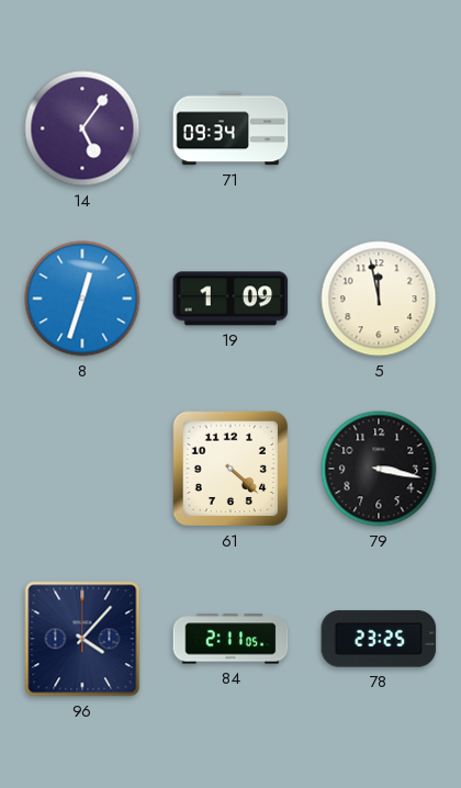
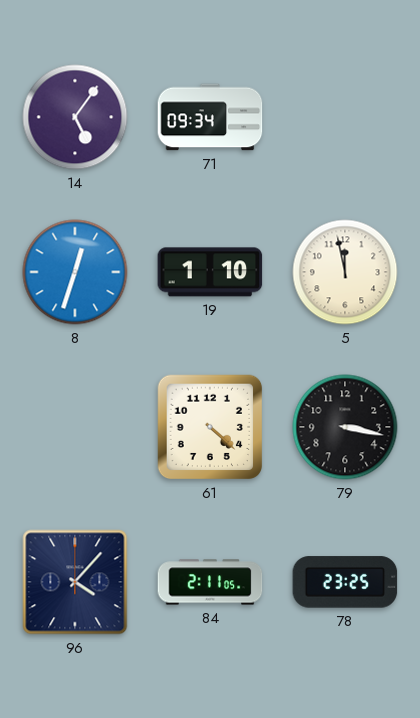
19: 1:09 -> 1:10 (210, 272)
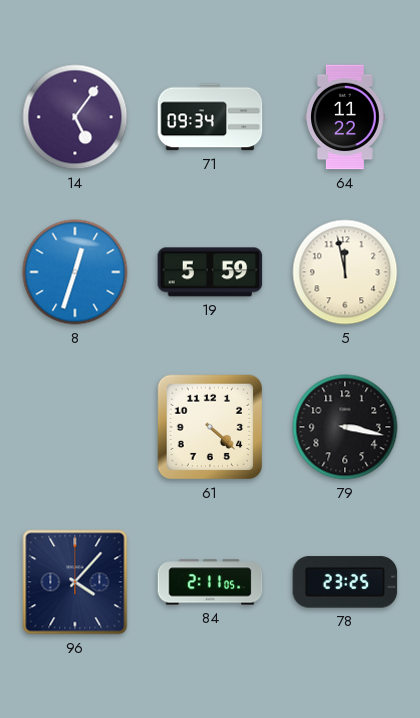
64: none -> 11:22 (346, 117)
19: 1:10 -> 5:59 (210, 272)
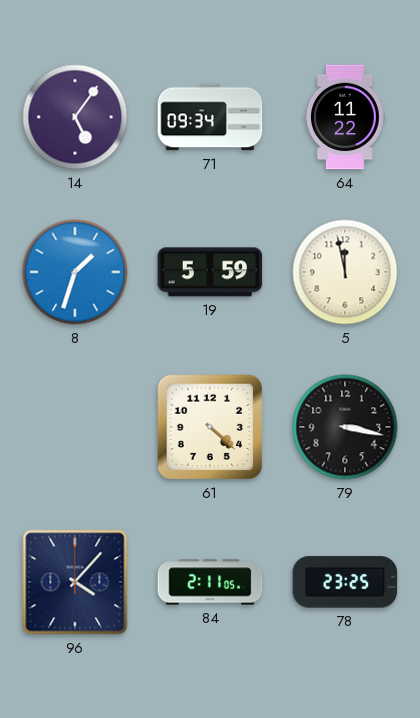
8: 12:33 -> 1:33 (75, 272)
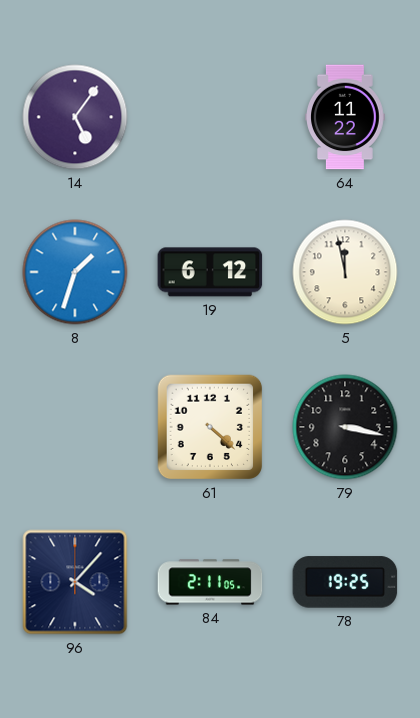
71: 09:34 -> none (210, 117)
19: 5:59 -> 6:12 (210, 272)
78: 23:25 -> 19:25 (345, 582)
